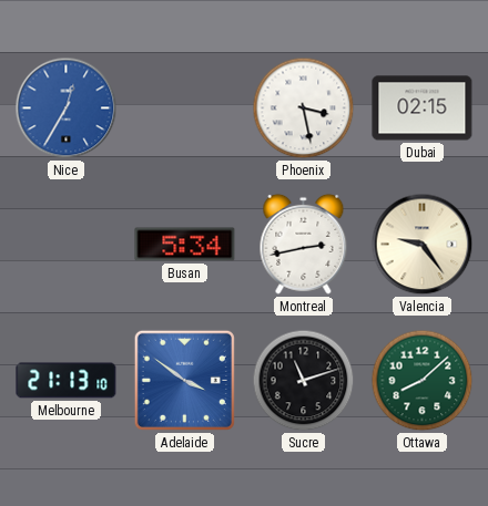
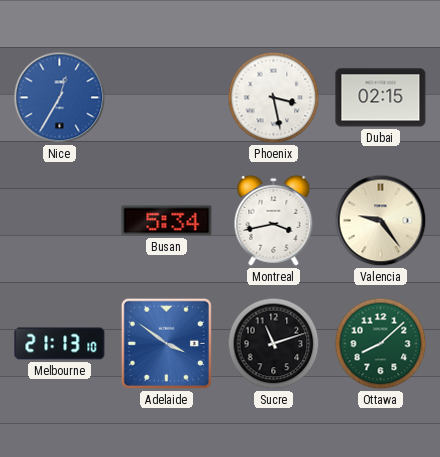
Montreal: 2:43 -> 3:43 (274, 220)
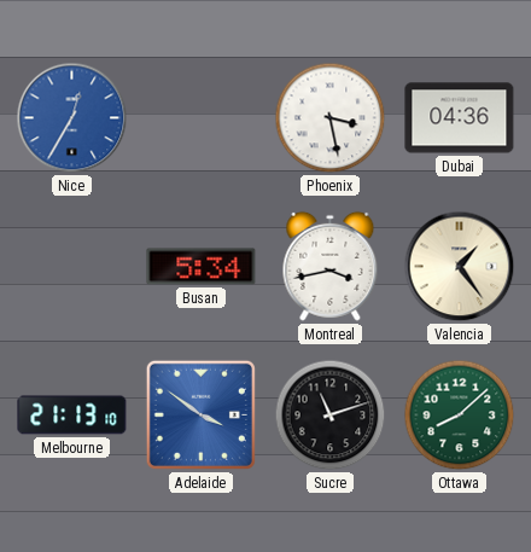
Dubai: 02:15 -> 04:36 (460, 118)
Valencia: 9:24 -> 1:24 (460, 267)
